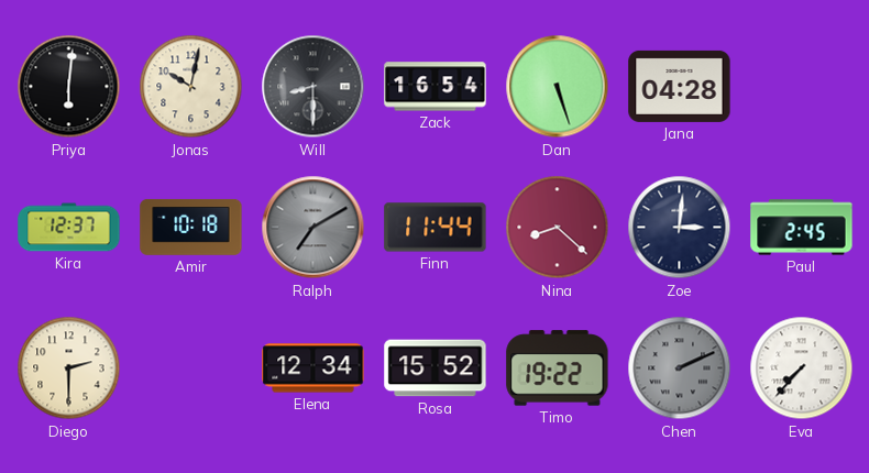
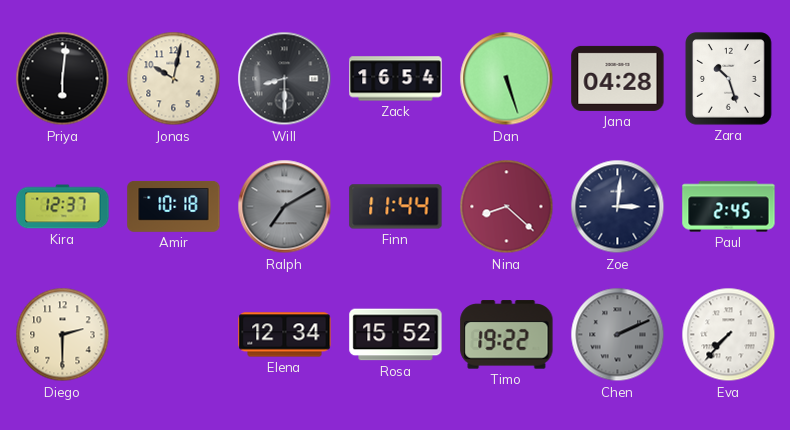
Zara: none -> 10:27 (729, 79)
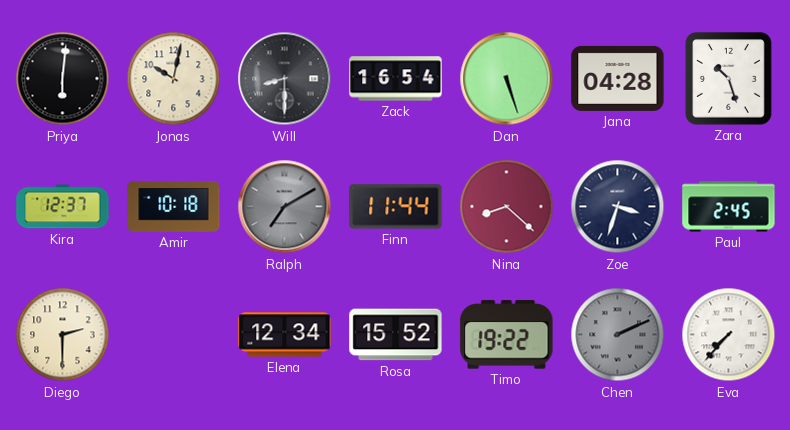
Zoe: 3:01 -> 3:33 (618, 207)
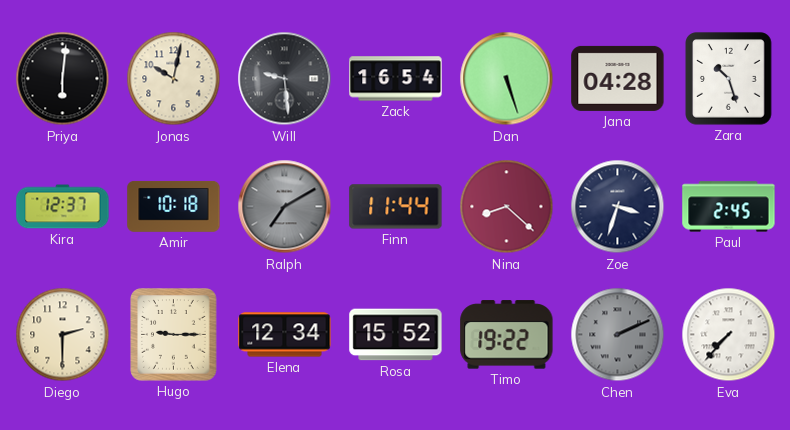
Will: 8:30 -> 9:29 (285, 79)
Hugo: none -> 9:15 (174, 335)
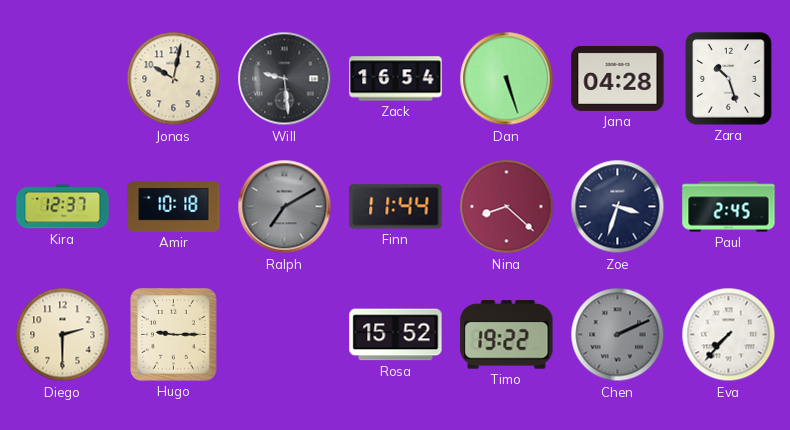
Priya: 6:01 -> none (63, 79)
Elena: 12:34 -> none (285, 335)
